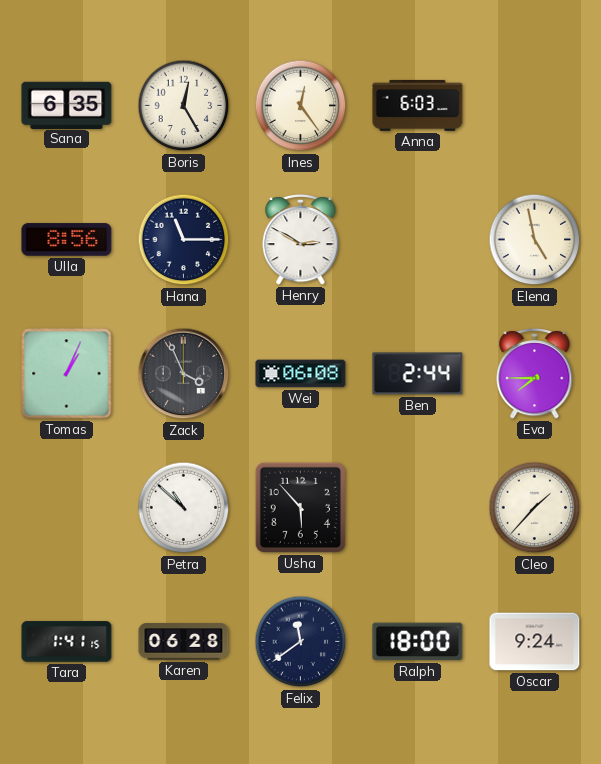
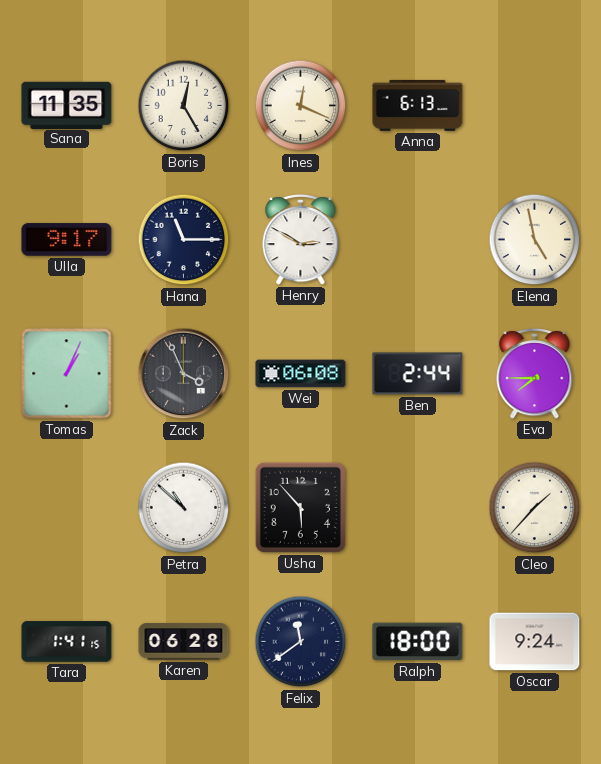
Sana: 6:35 -> 11:35 (67, 105)
Ines: 12:24 -> 12:19 (301, 106)
Anna: 6:03 -> 6:13 (418, 105)
Ulla: 8:56 -> 9:17 (67, 240)
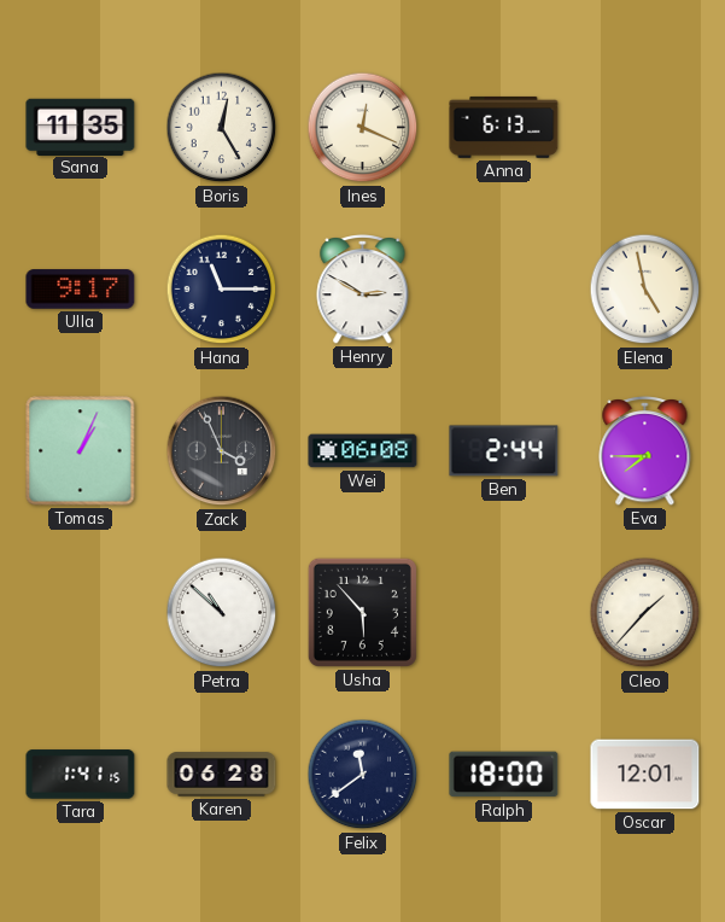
Oscar: 9:24 -> 12:01 (645, 775)
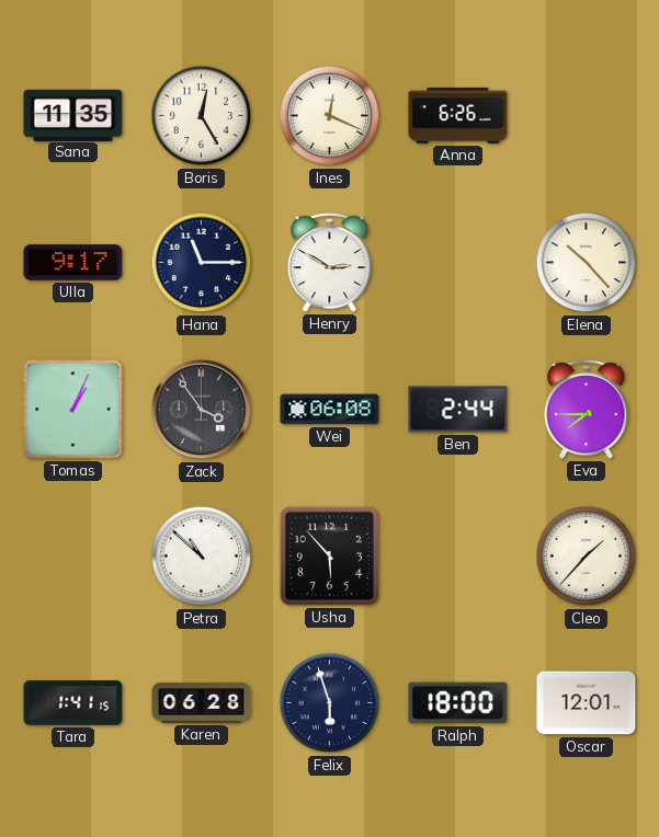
Anna: 6:13 -> 6:26 (458, 115)
Elena: 4:58 -> 10:23 (587, 263)
Zack: 3:56 -> 3:54 (202, 410)
Felix: 11:39 -> 5:57 (330, 703)
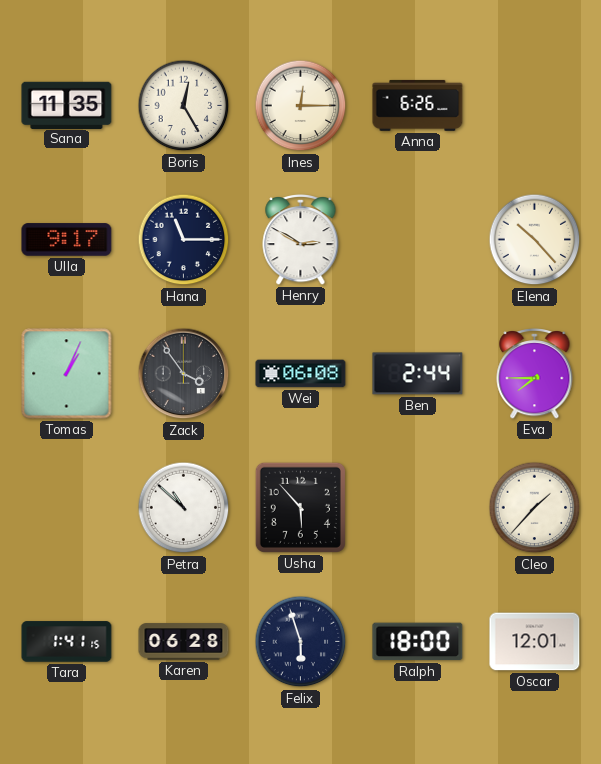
Ines: 12:19 -> 12:15 (301, 106)
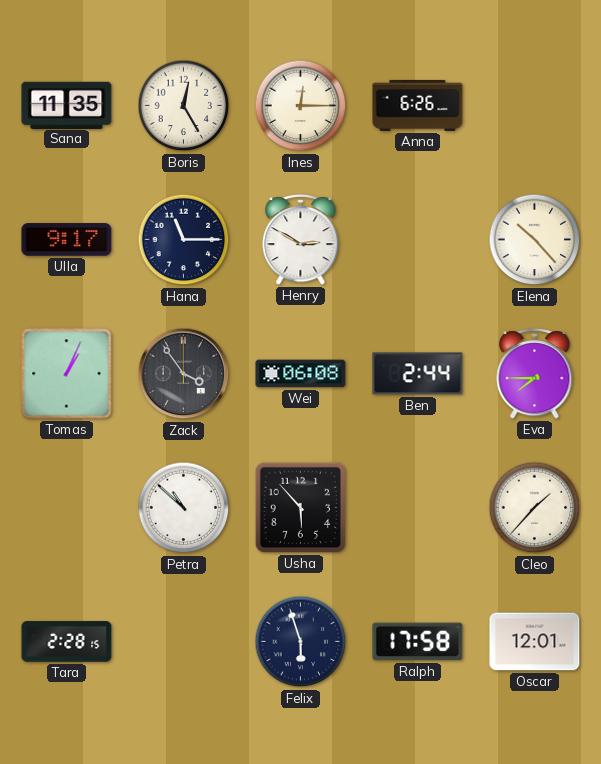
Tara: 1:41 -> 2:28 (67, 642)
Karen: 06:28 -> none (184, 642)
Ralph: 18:00 -> 17:58 (418, 642)
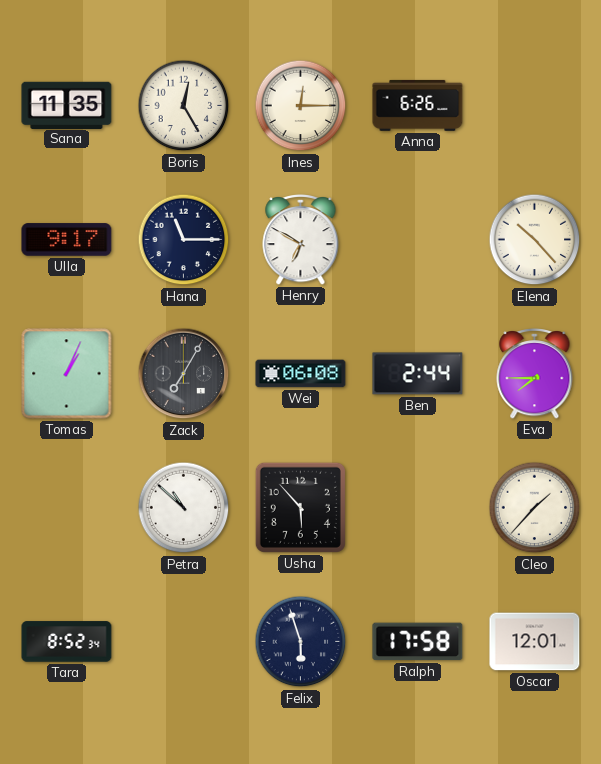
Henry: 2:50 -> 6:50 (301, 239)
Zack: 3:54 -> 7:05 (184, 374)
Tara: 2:28 -> 8:52 (67, 642)
